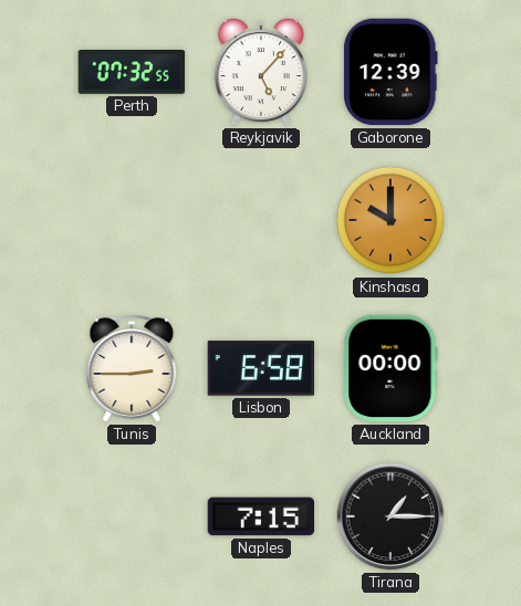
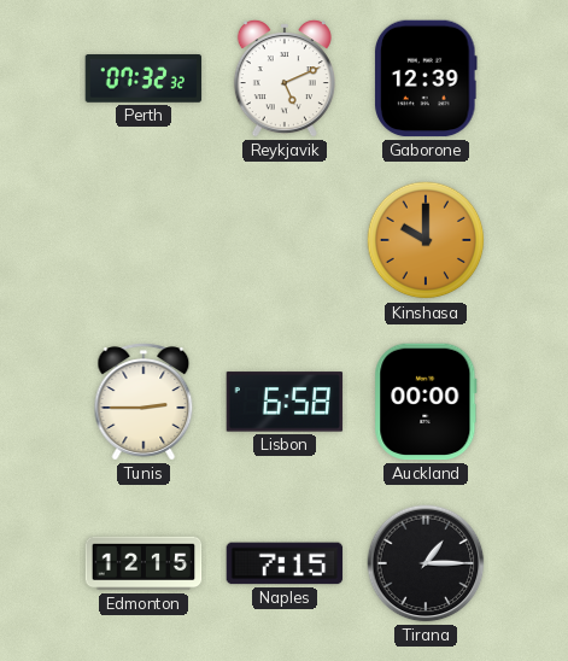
Perth: 07:32:55 -> 07:32:32 (144, 80)
Reykjavik: 5:07 -> 5:11 (285, 80)
Edmonton: none -> 12:15 (144, 563)
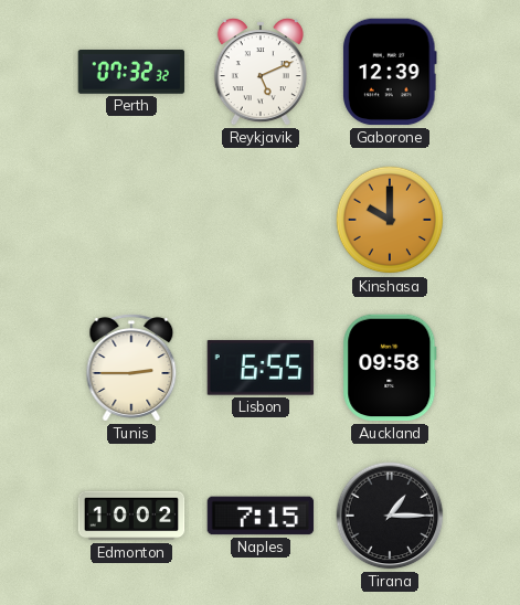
Lisbon: 6:58 -> 6:55 (261, 368)
Auckland: 00:00 -> 09:58 (390, 368)
Edmonton: 12:15 -> 10:02 (131, 516)
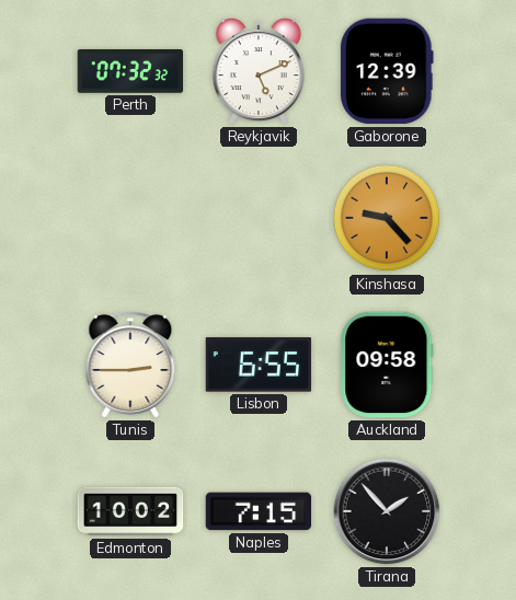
Kinshasa: 10:00 -> 9:23 (387, 218)
Tirana: 1:15 -> 1:53 (387, 511)
